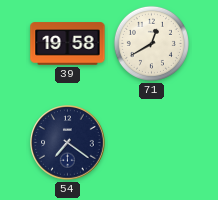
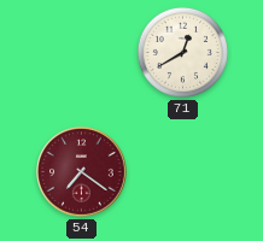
39: 19:58 -> none (68, 44)
54 dial: navy -> burgundy (82, 172)
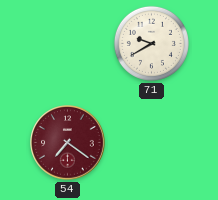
71: 12:40 -> 9:40 (151, 43)
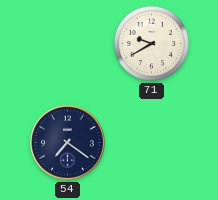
54 dial: burgundy -> navy (68, 143)
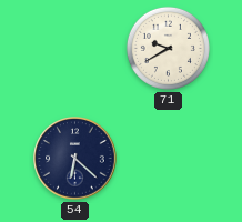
54: 7:21 -> 6:22 (75, 159)
